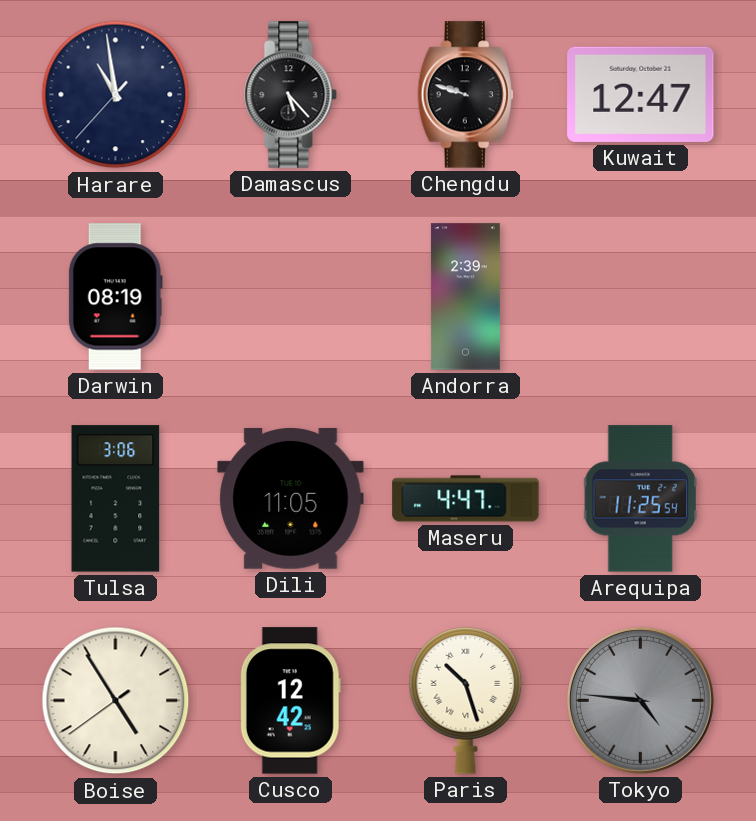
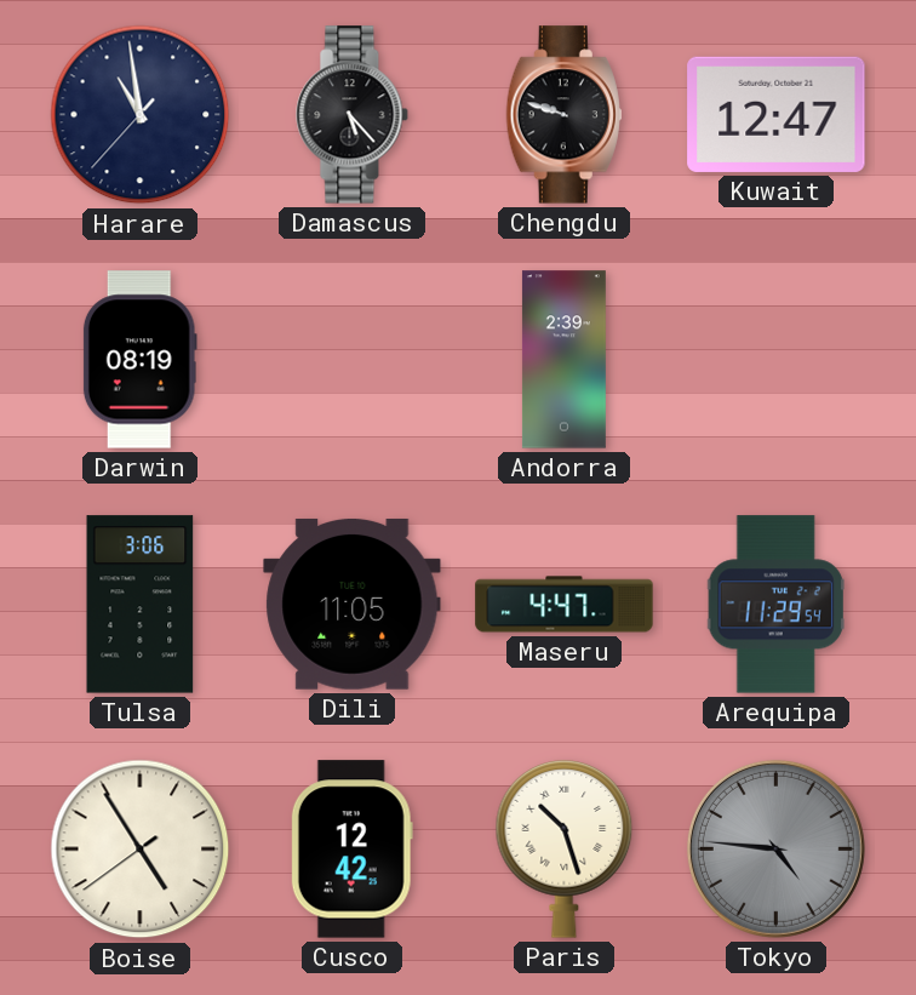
Arequipa: 11:25 -> 11:29 (775, 605)
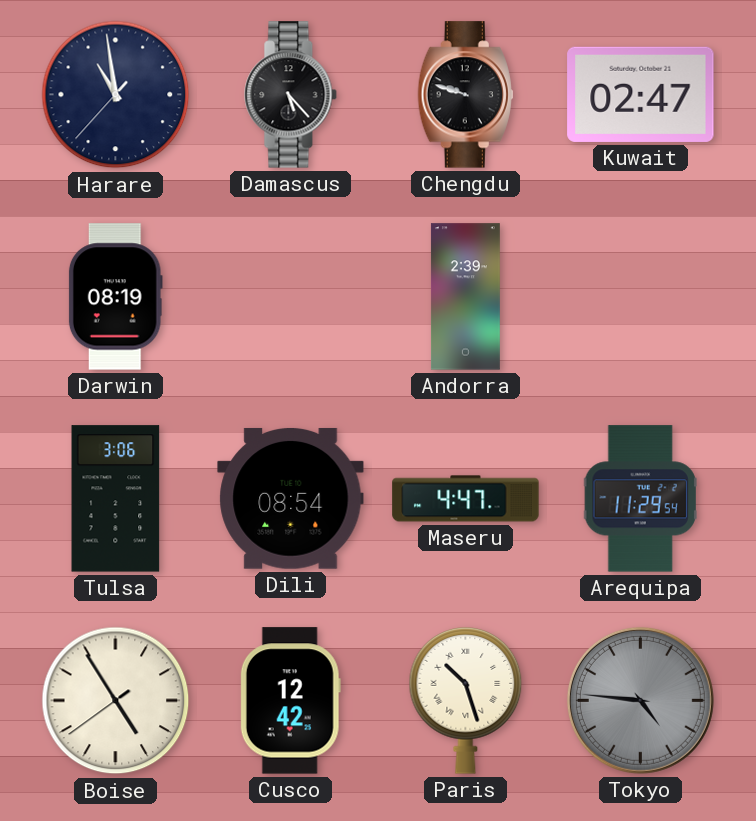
Kuwait: 12:47 -> 02:47 (641, 94)
Dili: 11:05 -> 08:54 (291, 498)
